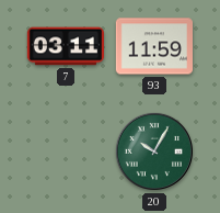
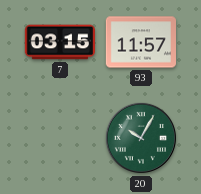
7: 03:11 -> 03:15 (59, 42)
93: 11:59 -> 11:57 (140, 42)
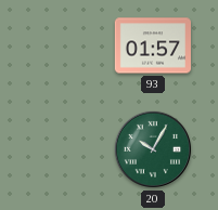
7: 03:15 -> none (59, 42)
93: 11:57 -> 01:57 (152, 45)
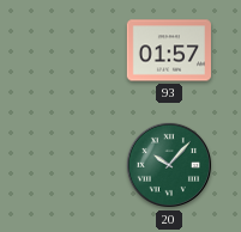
20: 10:05 -> 10:07 (169, 165)
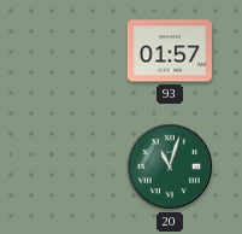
20: 10:07 -> 11:03 (170, 166)
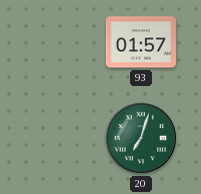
20: 11:03 -> 7:03 (141, 138)
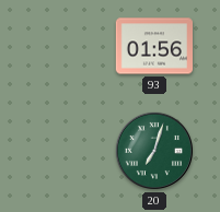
93: 01:57 -> 01:56 (153, 46)
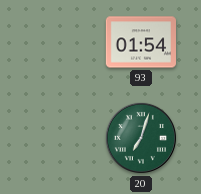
93: 01:56 -> 01:54 (140, 42)
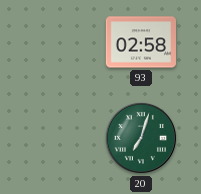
93: 01:54 -> 02:58 (140, 42)
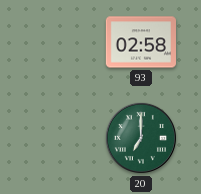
20: 7:03 -> 7:00 (141, 138)
